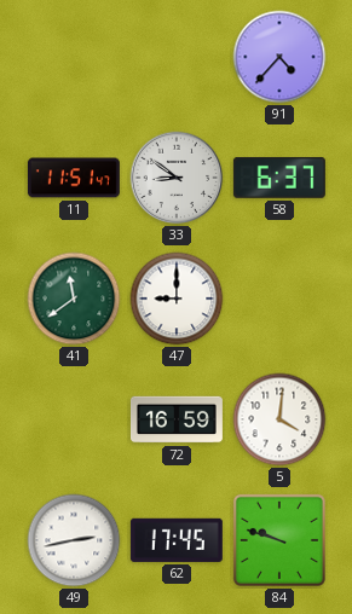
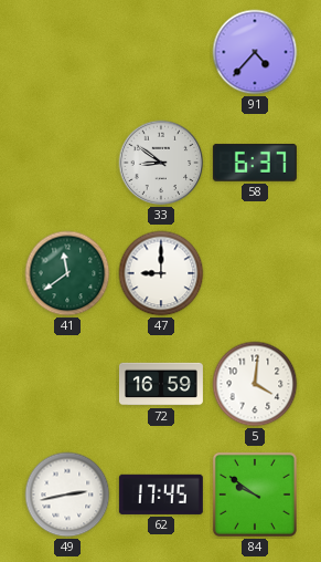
11: 11:51 -> none (74, 178)
84: 9:48 -> 9:51 (255, 495)
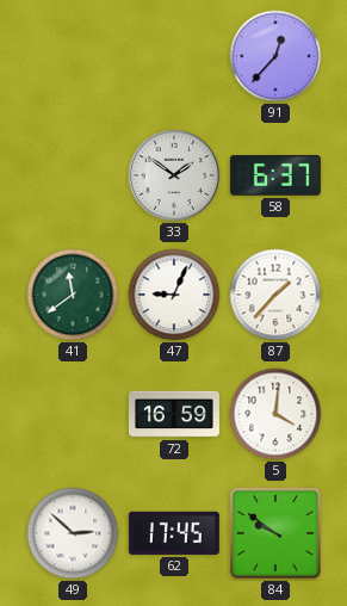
91: 4:37 -> 12:37 (275, 56)
33: 8:51 -> 1:51 (174, 175)
47: 9:00 -> 9:04 (174, 295)
87: none -> 1:37 (275, 295)
49: 2:43 -> 2:52 (73, 533)
